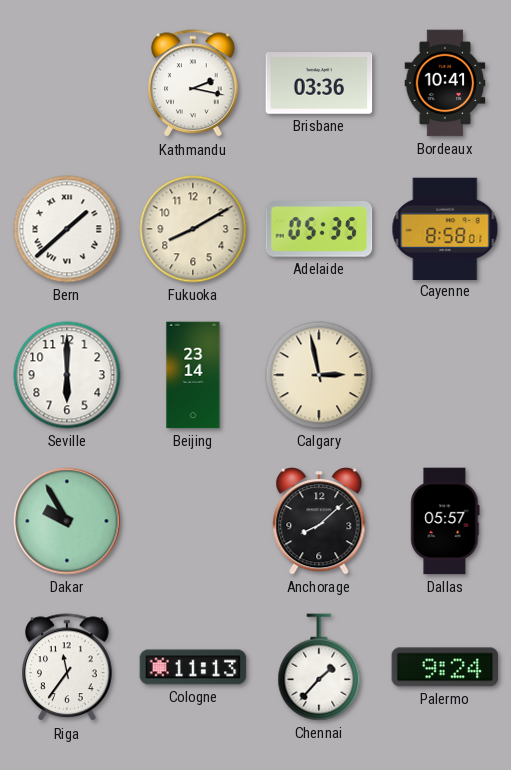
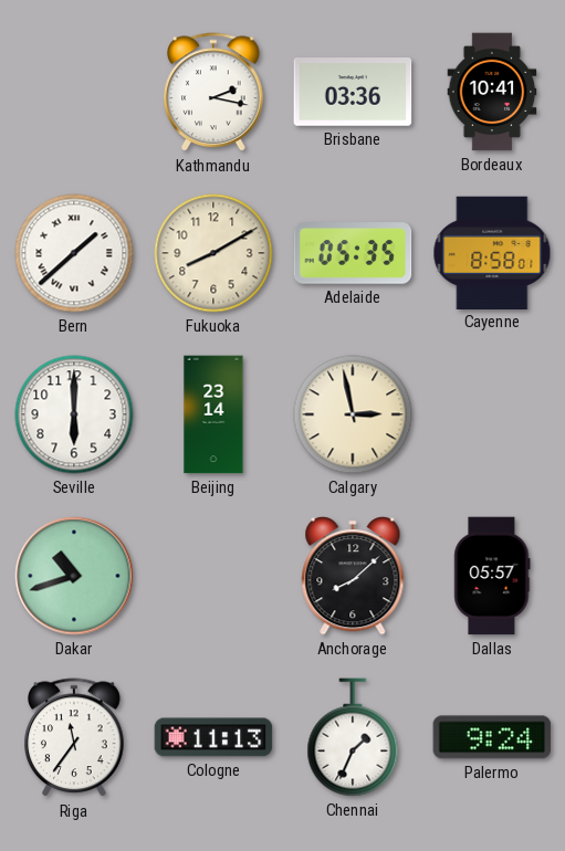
Dakar: 9:55 -> 10:42 (74, 576)
Chennai: 1:37 -> 1:34 (353, 737)
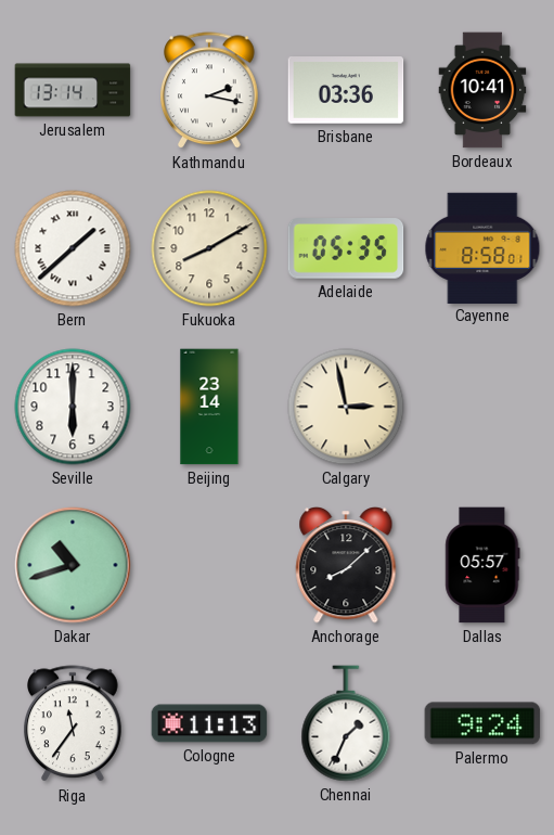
Jerusalem: none -> 13:14 (73, 90)
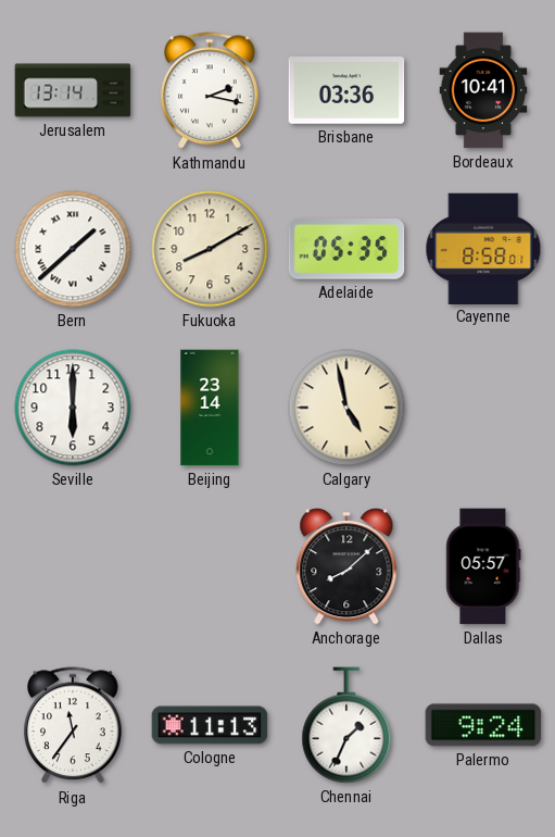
Calgary: 2:58 -> 4:58 (346, 408)
Dakar: 10:42 -> none (73, 565)
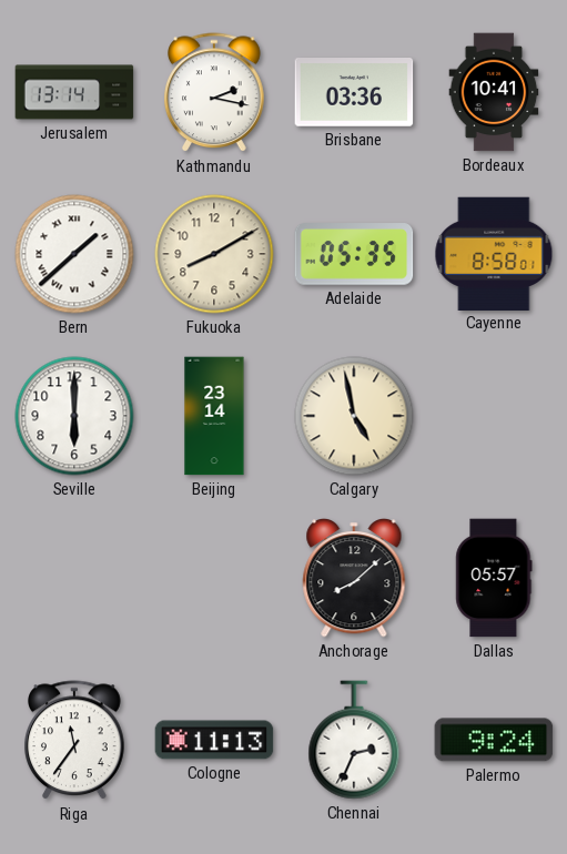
Chennai: 1:34 -> 2:34 (354, 740)
